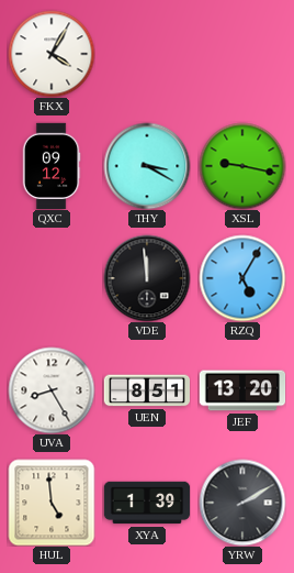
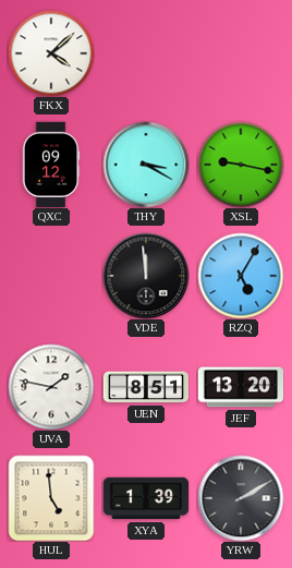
FKX: 4:05 -> 4:08 (51, 53)
UVA: 8:25 -> 1:47 (51, 387)
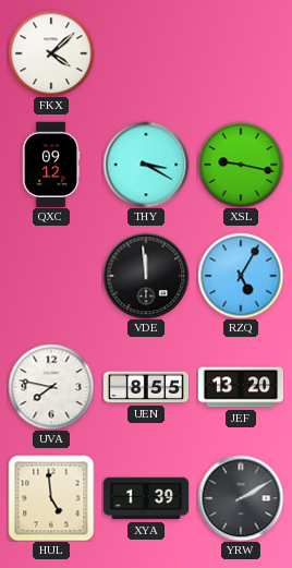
UVA: 1:47 -> 7:47 (51, 387)
UEN: 8:51 -> 8:55 (145, 387)
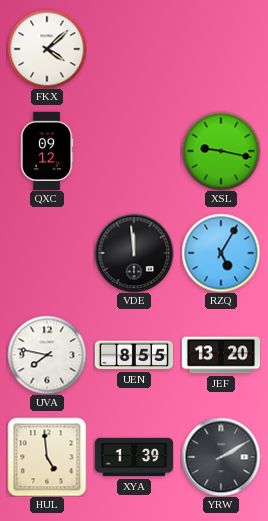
THY: 3:20 -> none (146, 165)
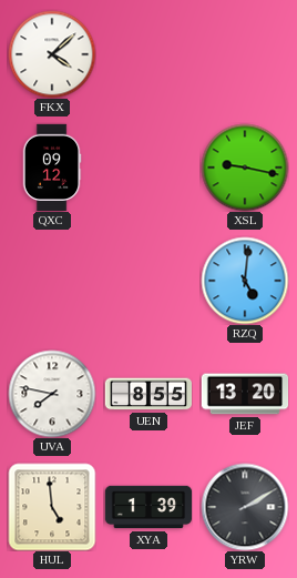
VDE: 11:59 -> none (134, 253)
RZQ: 5:05 -> 5:01 (245, 281)
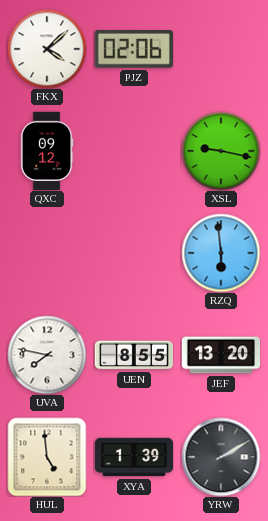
PJZ: none -> 02:06 (134, 50)
RZQ: 5:01 -> 5:59 (221, 253)
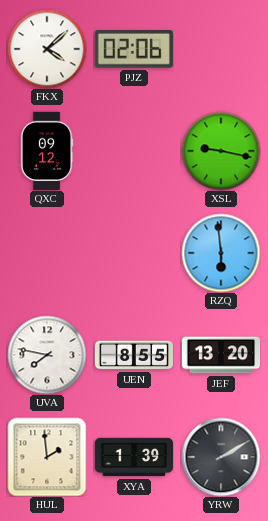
HUL: 4:59 -> 1:59 (47, 457)
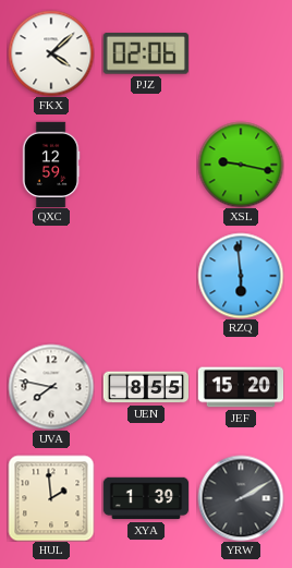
QXC: 09:12 -> 12:59 (51, 165)
JEF: 13:20 -> 15:20 (241, 387)
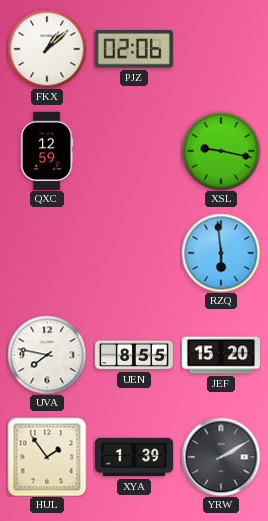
FKX: 4:08 -> 1:08 (47, 49)
HUL: 1:59 -> 1:54 (47, 457)
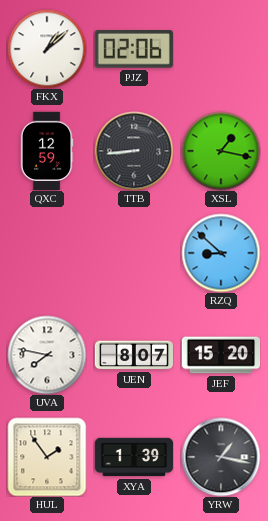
TTB: none -> 8:44 (134, 151)
XSL: 9:17 -> 1:17 (221, 151)
RZQ: 5:59 -> 8:52 (221, 253)
UEN: 8:55 -> 8:07 (133, 355)
YRW: 2:10 -> 1:17 (221, 457)
